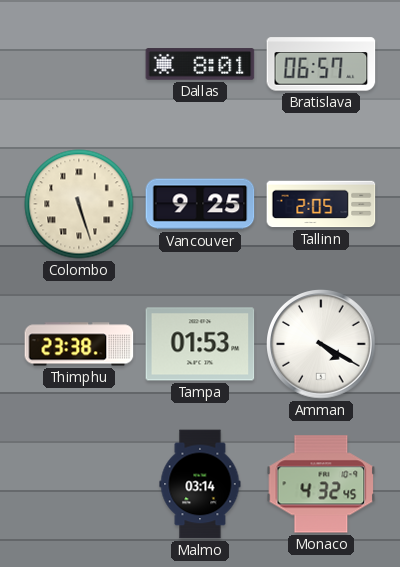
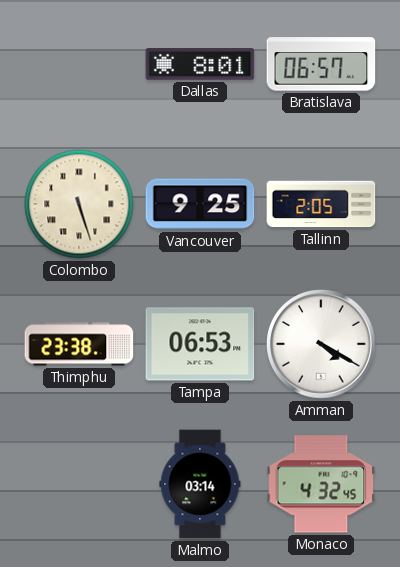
Tampa: 01:53 -> 06:53 (200, 344)
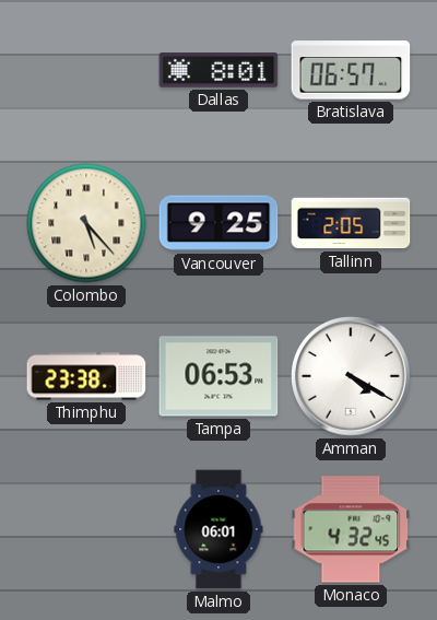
Colombo: 5:27 -> 5:23 (86, 223)
Malmo: 03:14 -> 06:01 (218, 529)
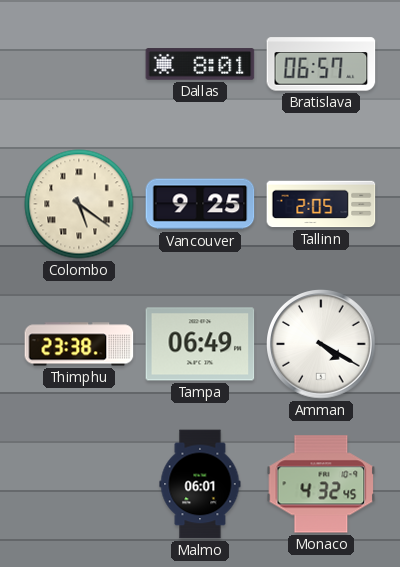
Colombo: 5:23 -> 5:21 (79, 204)
Tampa: 06:53 -> 06:49 (200, 344)
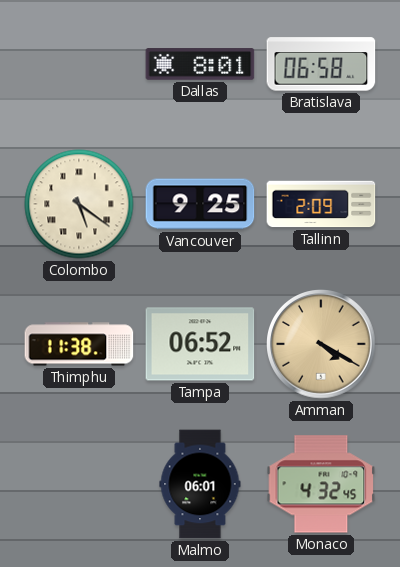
Bratislava: 06:57 -> 06:58 (321, 64)
Tallinn: 2:05 -> 2:09 (321, 204)
Thimphu: 23:38 -> 11:38 (79, 344)
Tampa: 06:49 -> 06:52 (200, 344)
Amman dial: white -> champagne (321, 344)
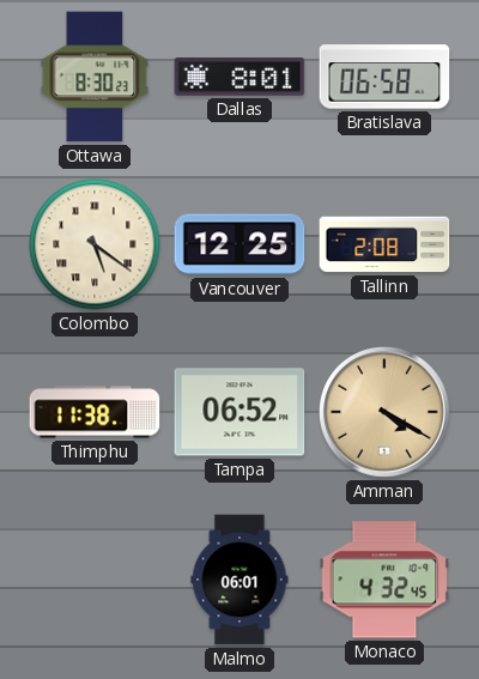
Ottawa: none -> 8:30 (95, 77)
Vancouver: 9:25 -> 12:25 (239, 244)
Tallinn: 2:09 -> 2:08 (384, 244)
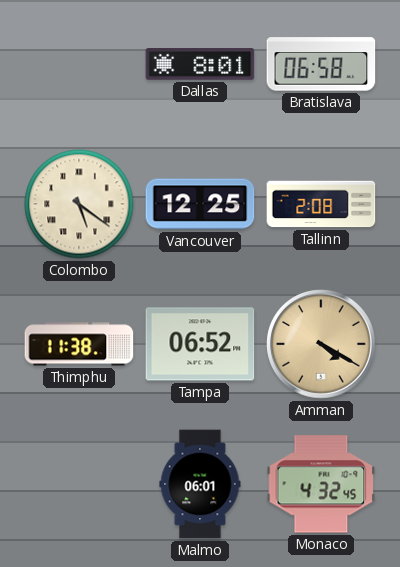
Ottawa: 8:30 -> none (95, 77)
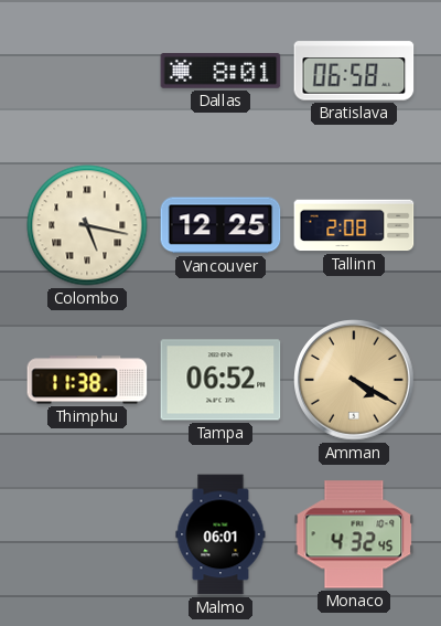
Colombo: 5:21 -> 5:17 (87, 225)
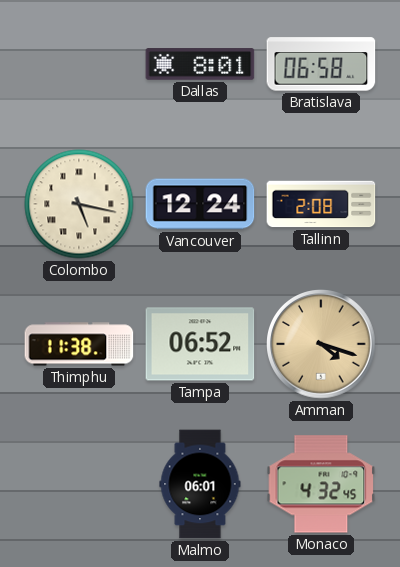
Vancouver: 12:25 -> 12:24 (200, 204)
Amman: 4:20 -> 4:18 (321, 344)
